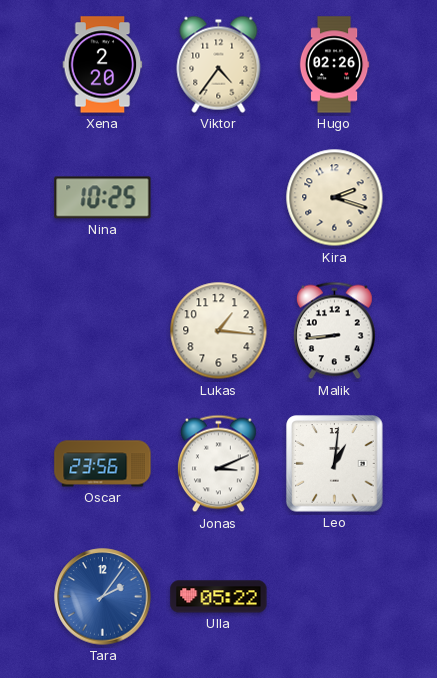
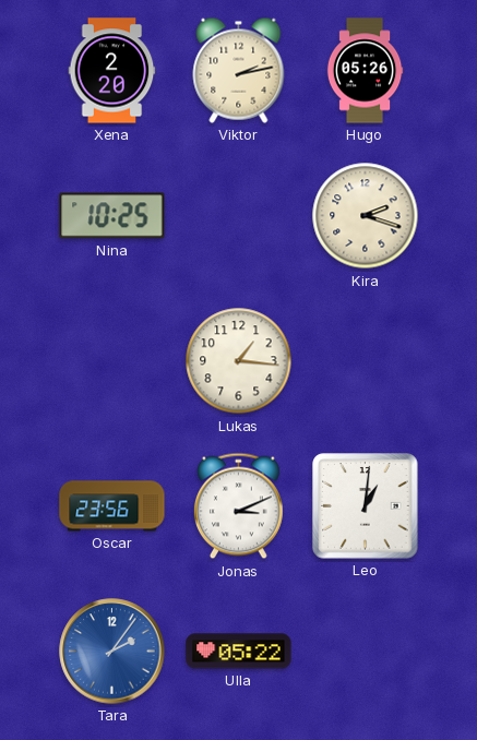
Viktor: 4:36 -> 2:13 (239, 70)
Hugo: 02:26 -> 05:26 (365, 71)
Malik: 8:44 -> none (334, 331)
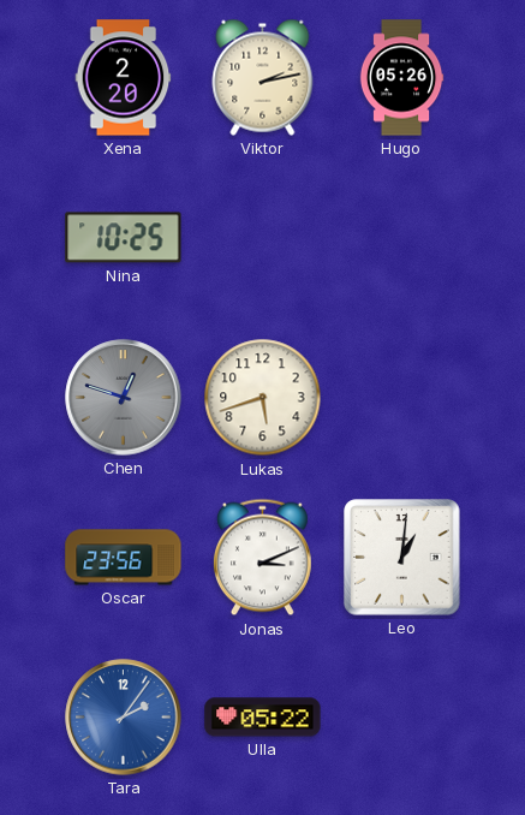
Kira: 2:18 -> none (366, 216)
Chen: none -> 12:48 (124, 398)
Lukas: 1:16 -> 5:42 (263, 398)
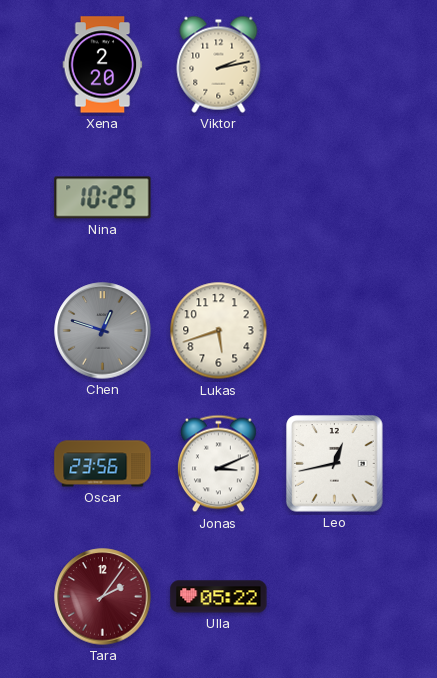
Hugo: 05:26 -> none (401, 78)
Leo: 1:01 -> 12:43 (335, 464)
Tara dial: blue -> burgundy (103, 597)
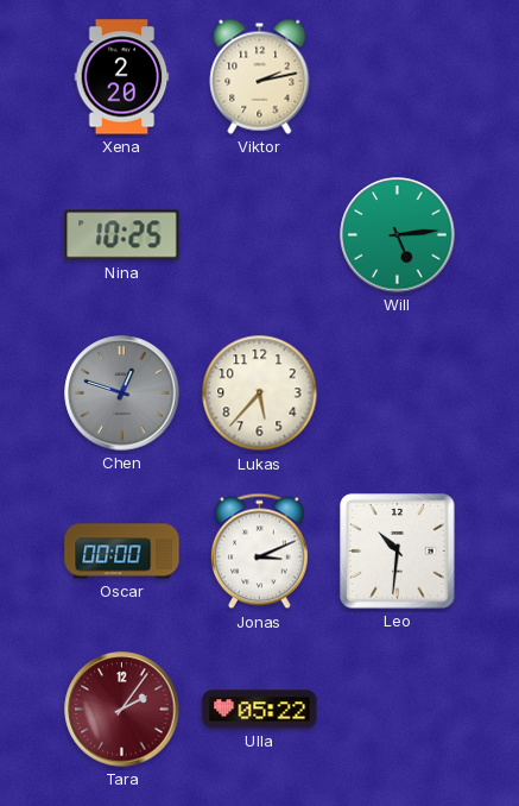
Will: none -> 5:14 (398, 235)
Lukas: 5:42 -> 5:37 (260, 393)
Oscar: 23:56 -> 00:00 (122, 552)
Leo: 12:43 -> 10:31 (398, 552)
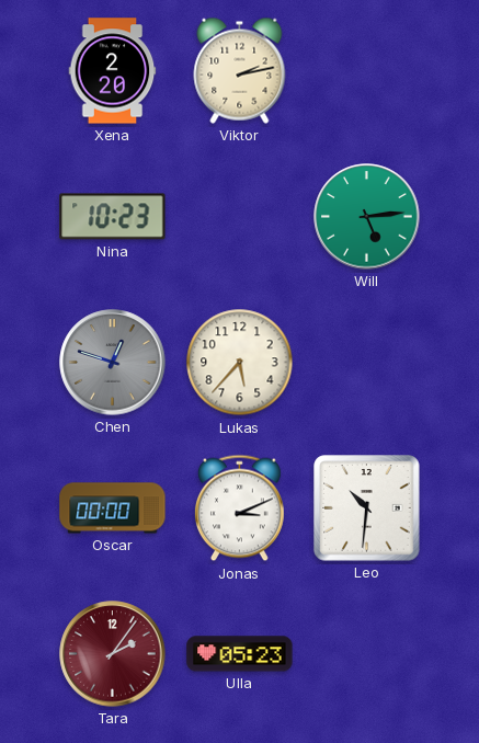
Nina: 10:25 -> 10:23 (113, 217)
Ulla: 05:22 -> 05:23 (240, 654)
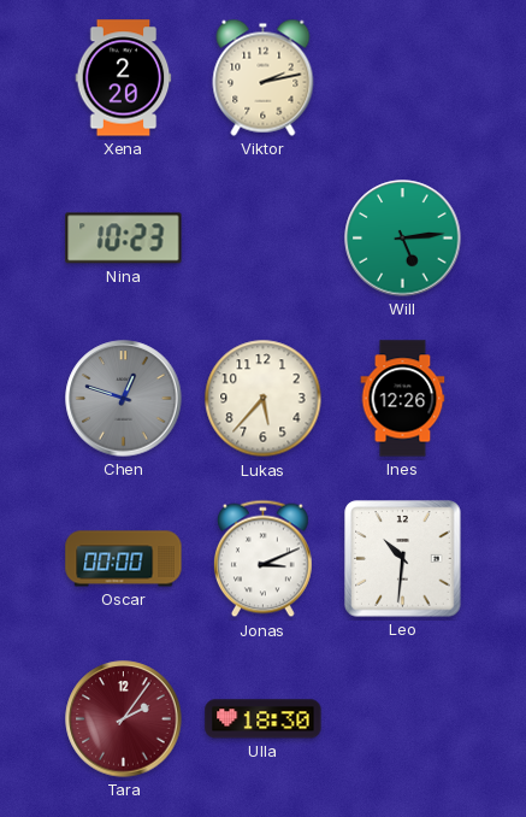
Ines: none -> 12:26 (403, 399)
Ulla: 05:23 -> 18:30 (264, 719)
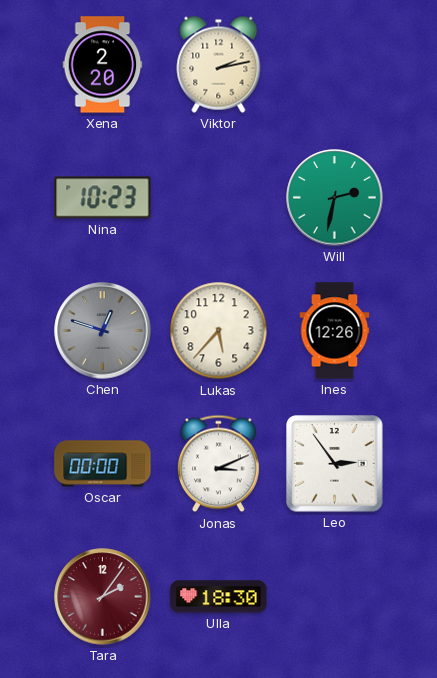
Will: 5:14 -> 2:32 (335, 198)
Leo: 10:31 -> 2:54 (335, 464)
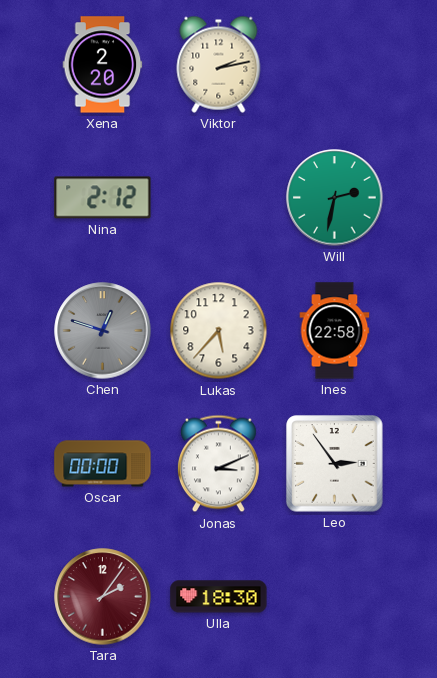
Nina: 10:23 -> 2:12 (103, 198)
Ines: 12:26 -> 22:58 (335, 331)
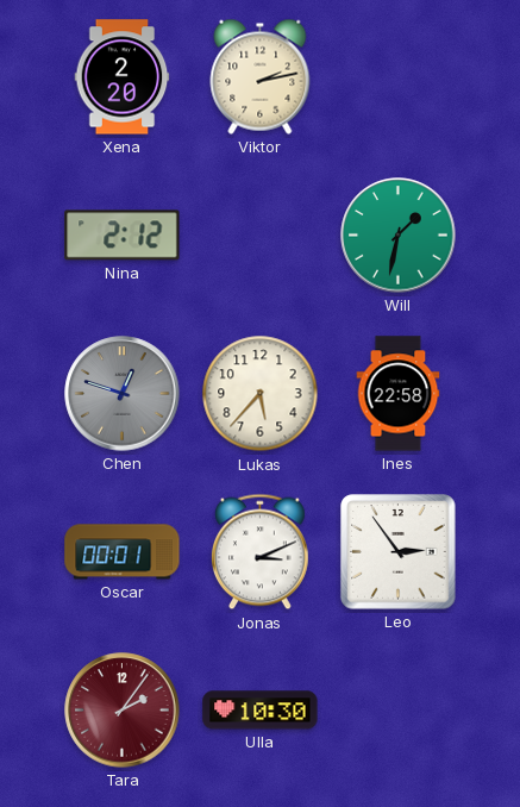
Will: 2:32 -> 1:32 (399, 236)
Oscar: 00:00 -> 00:01 (123, 552)
Ulla: 18:30 -> 10:30 (261, 711)
